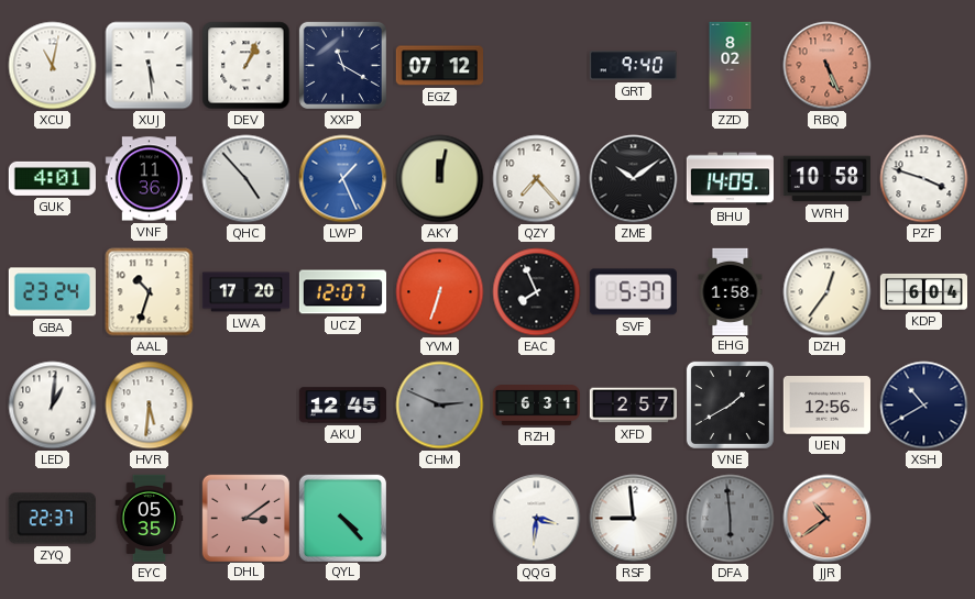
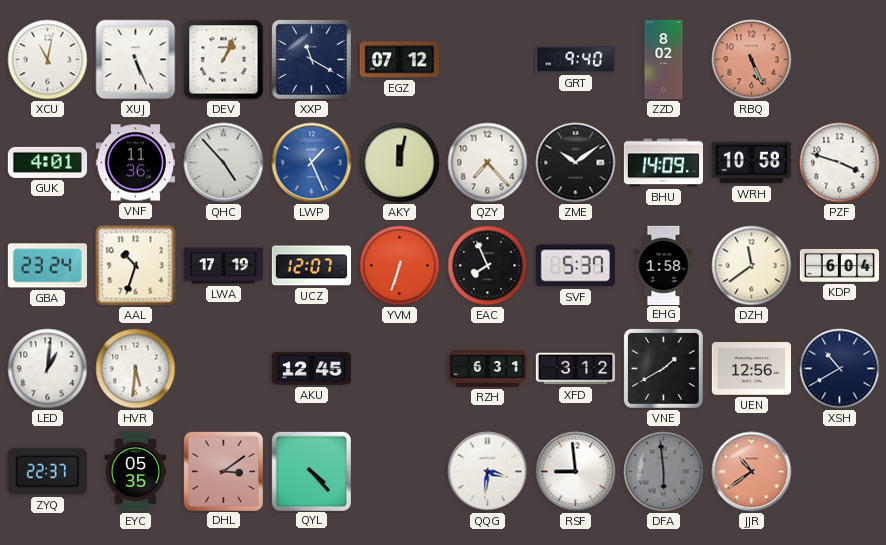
XUJ: 5:29 -> 5:26 (136, 60)
LWA: 17:20 -> 17:19 (224, 266)
DZH: 12:36 -> 11:39 (752, 266)
CHM: 2:49 -> none (440, 406)
XFD: 2:57 -> 3:12 (575, 369)
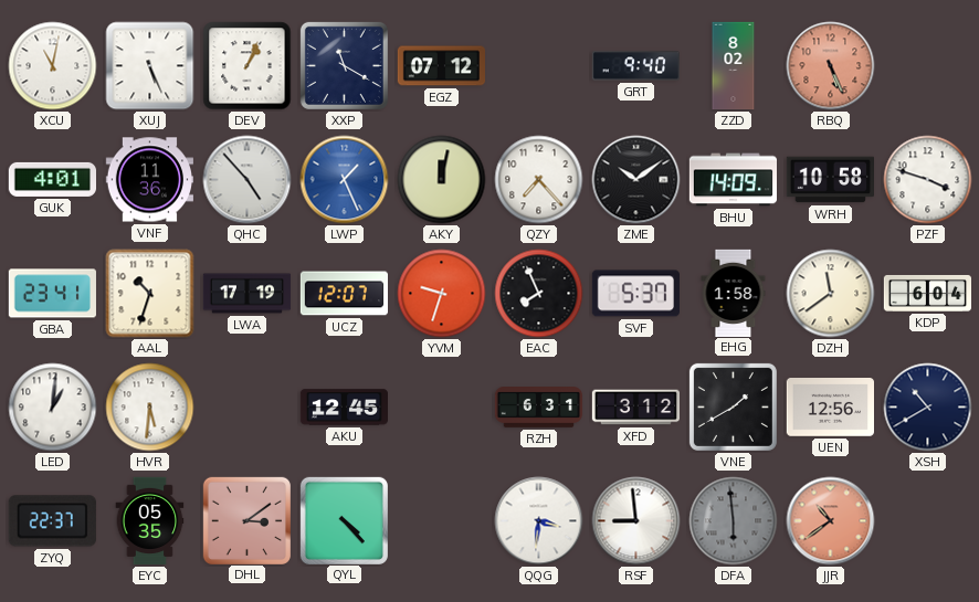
GBA: 23:24 -> 23:41 (52, 294)
YVM: 6:33 -> 9:33 (442, 294)
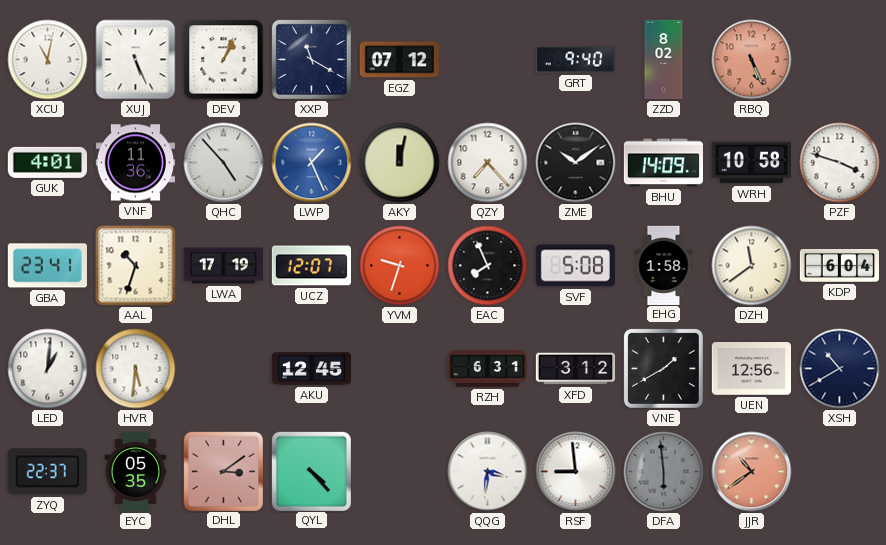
SVF: 5:37 -> 5:08 (575, 266)
